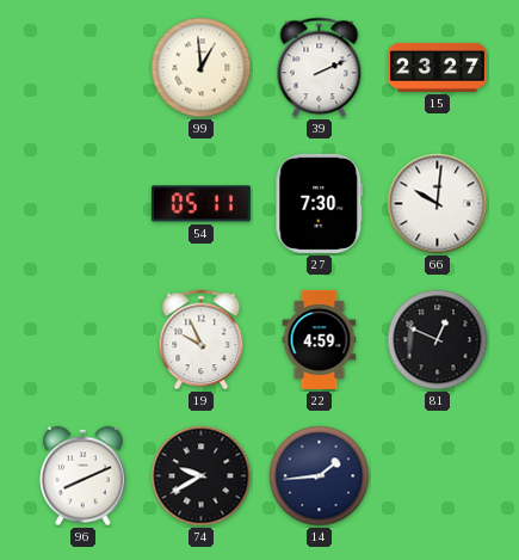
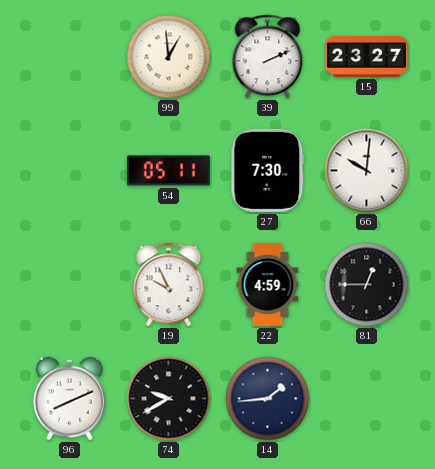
81: 12:49 -> 12:45 (367, 285)
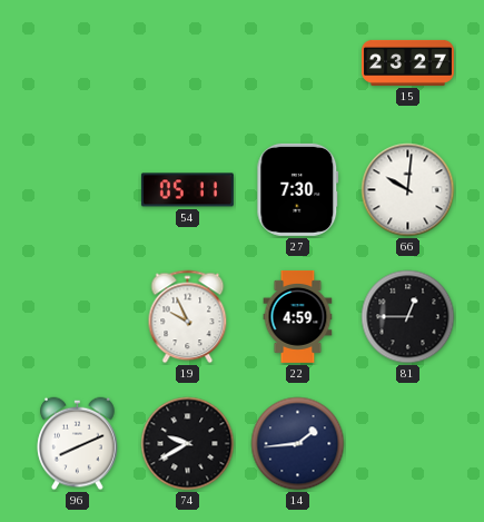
99: 12:59 -> none (169, 57)
39: 2:11 -> none (268, 57)
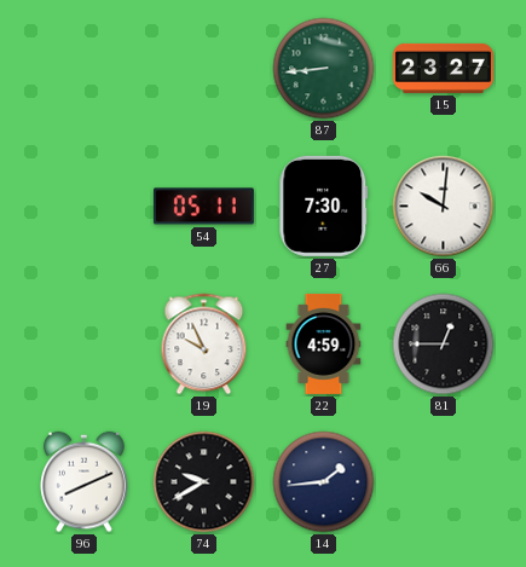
87: none -> 8:44 (324, 69)
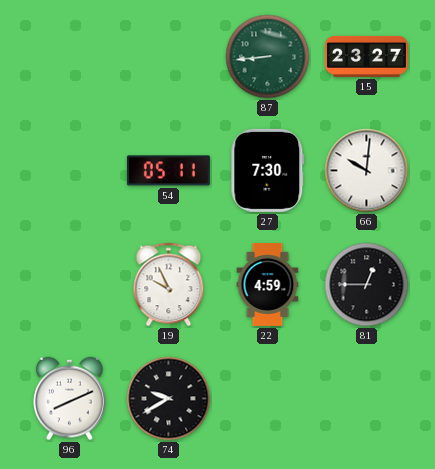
14: 1:44 -> none (324, 482)
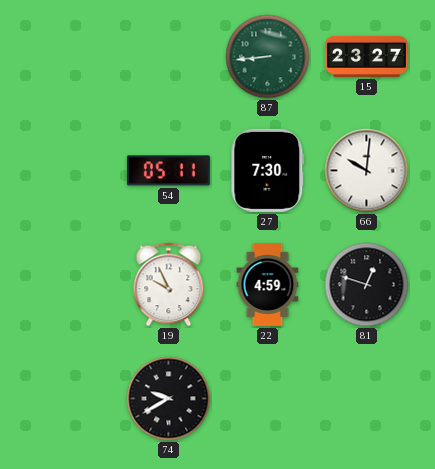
81: 12:45 -> 12:48 (367, 285)
96: 8:11 -> none (70, 399)
